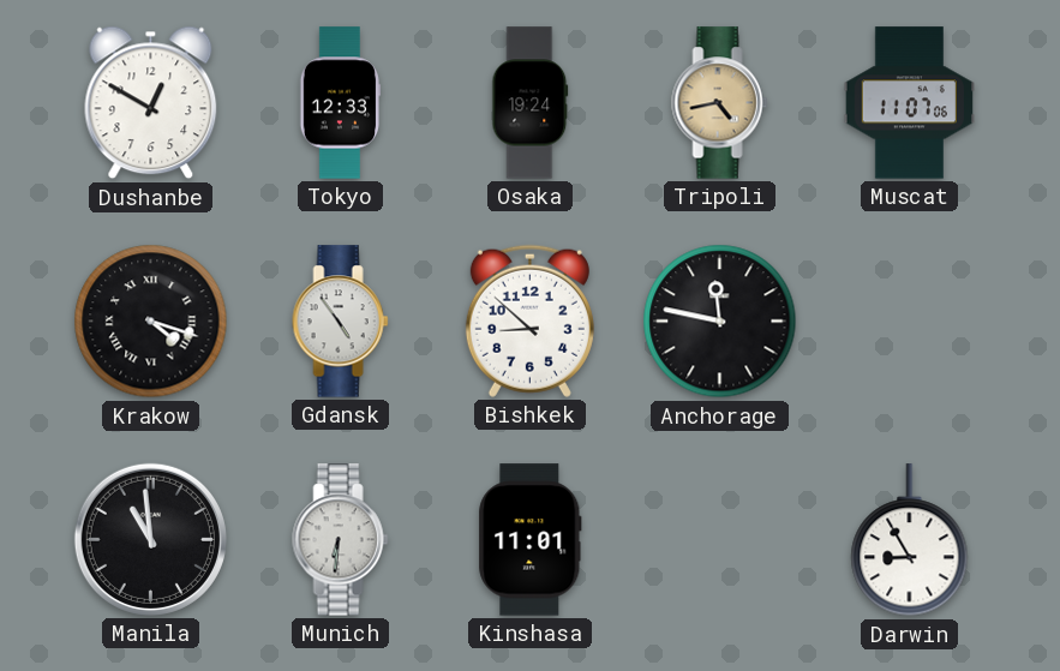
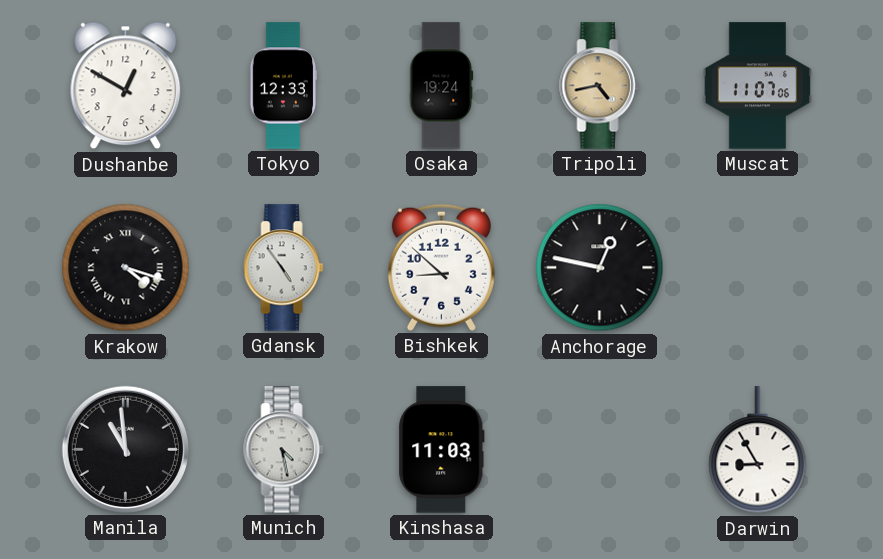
Anchorage: 11:47 -> 12:47 (600, 268)
Munich: 6:31 -> 4:28 (284, 450)
Kinshasa: 11:01 -> 11:03 (442, 450)
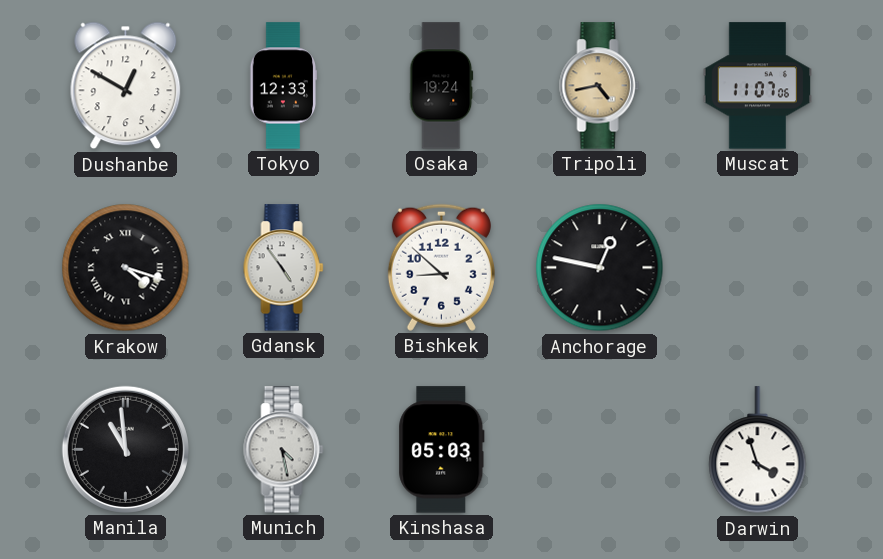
Kinshasa: 11:03 -> 05:03 (442, 450)
Darwin: 8:55 -> 3:57 (758, 450)
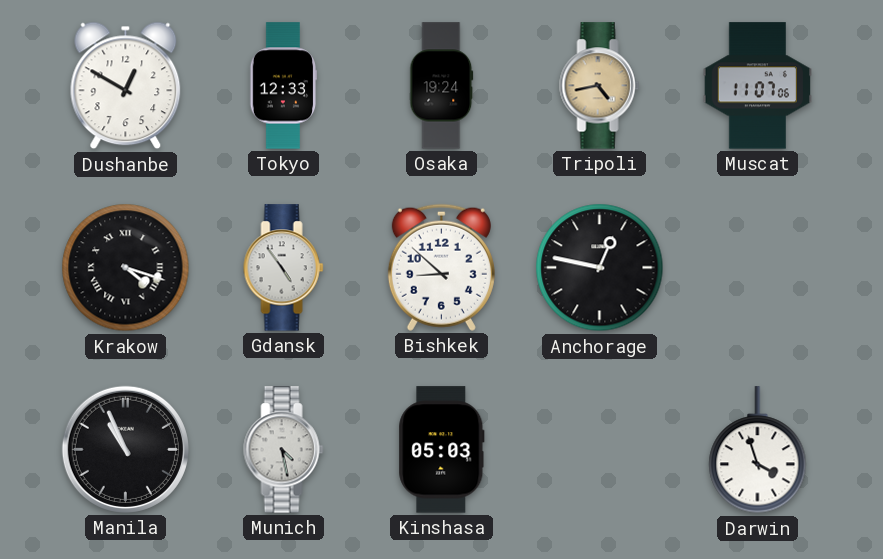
Manila: 10:59 -> 10:56 (125, 449)
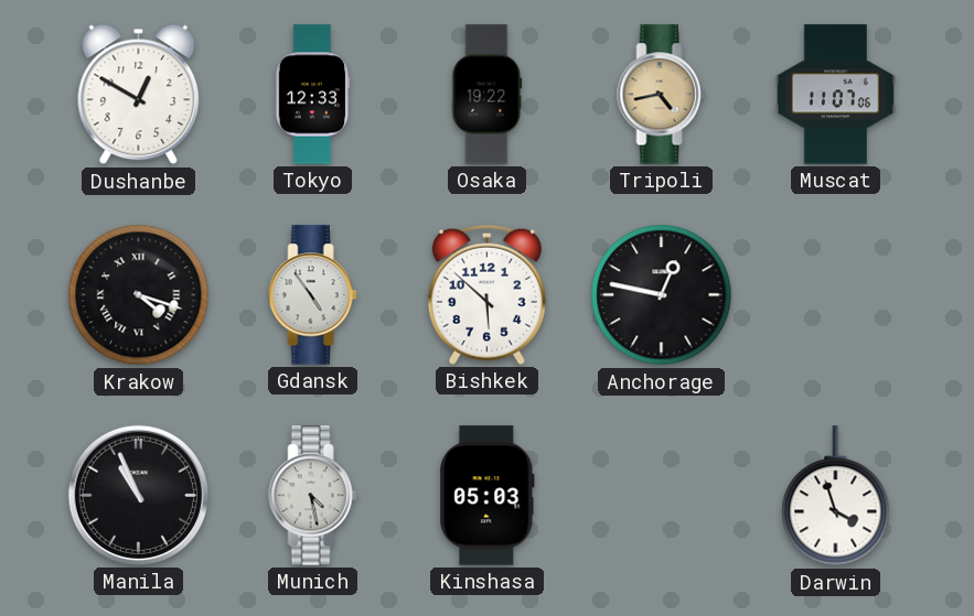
Osaka: 19:24 -> 19:22 (488, 95)
Bishkek: 8:52 -> 5:52 (486, 294)
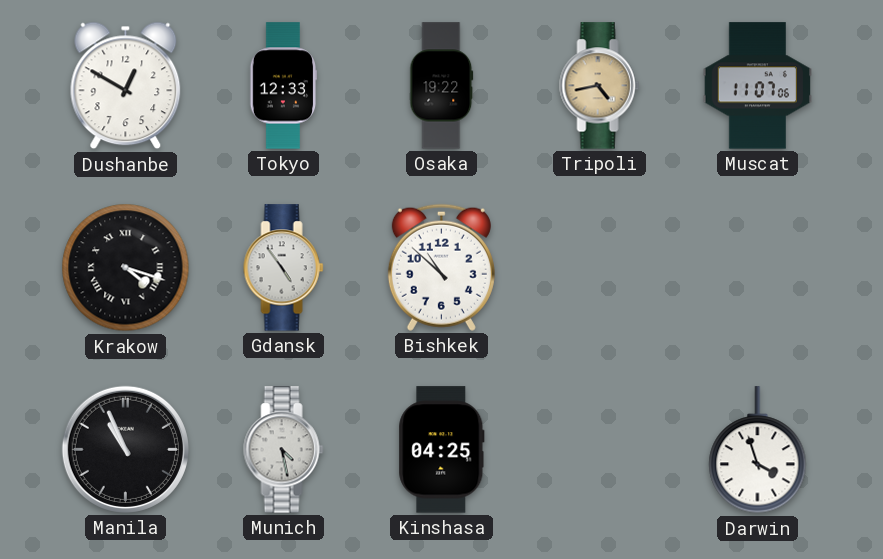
Bishkek: 5:52 -> 10:52 (441, 267)
Anchorage: 12:47 -> none (662, 295)
Kinshasa: 05:03 -> 04:25 (442, 450)
